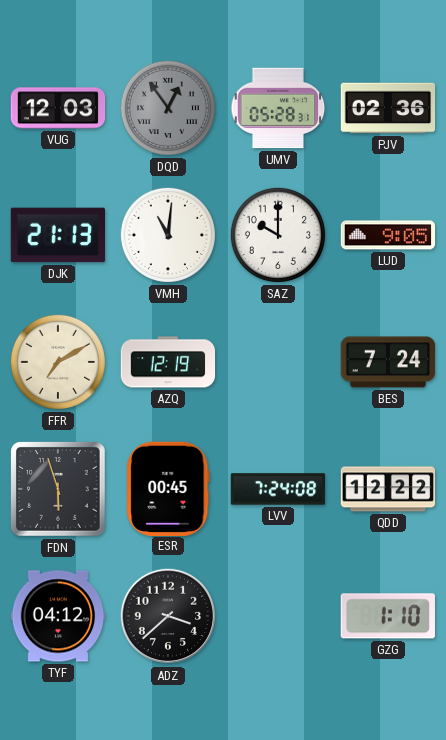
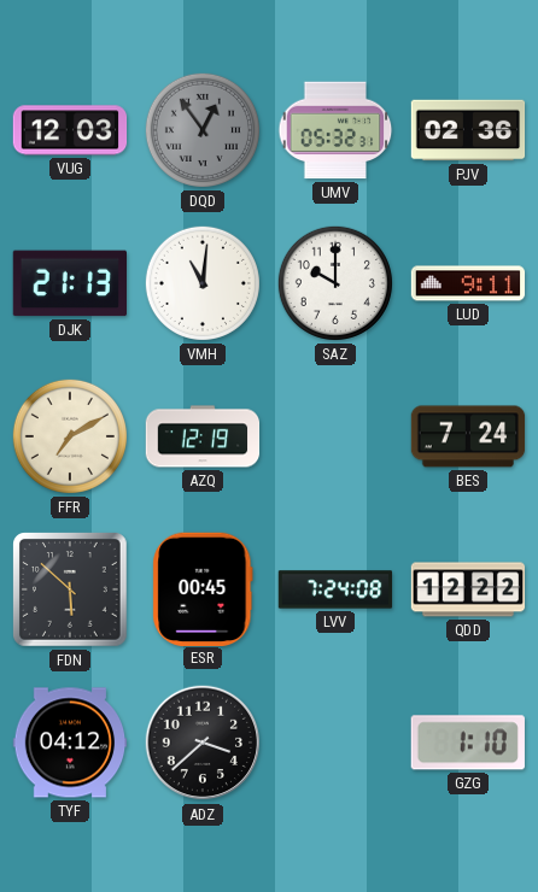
UMV: 05:28 -> 05:32 (335, 130)
LUD: 9:05 -> 9:11 (468, 283)
FDN: 5:57 -> 5:52 (71, 591)
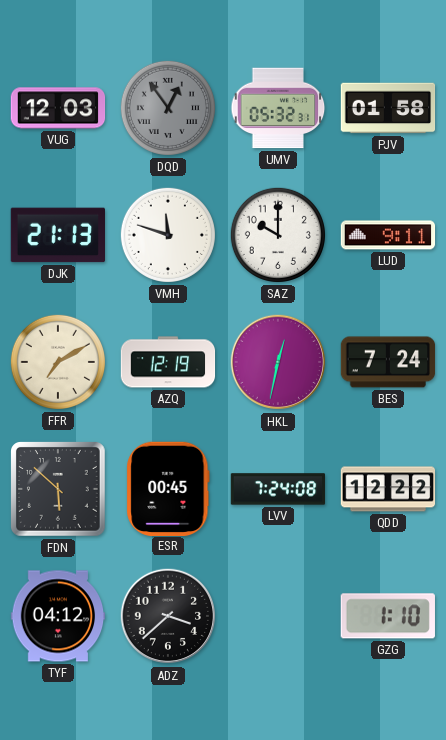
PJV: 02:36 -> 01:58 (388, 108)
VMH: 11:01 -> 11:48 (168, 235)
HKL: none -> 12:32 (278, 362)
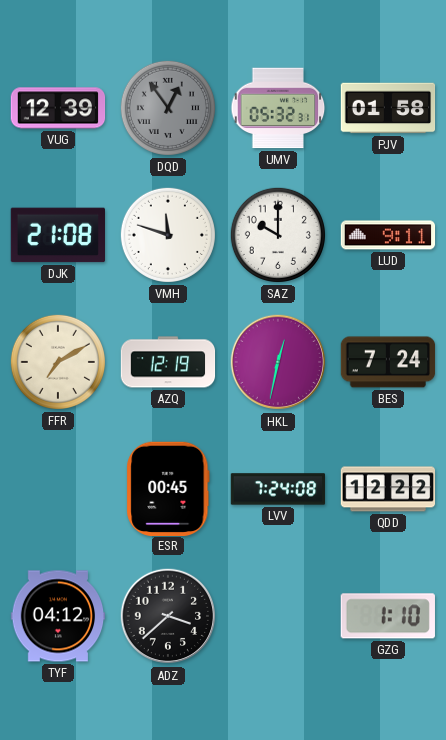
VUG: 12:03 -> 12:39 (58, 108)
DJK: 21:13 -> 21:08 (57, 235)
FDN: 5:52 -> none (59, 490)
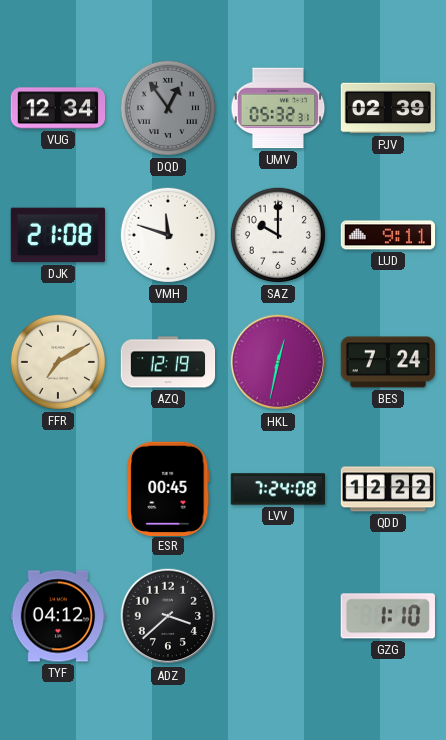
VUG: 12:39 -> 12:34 (58, 108)
PJV: 01:58 -> 02:39 (388, 108)
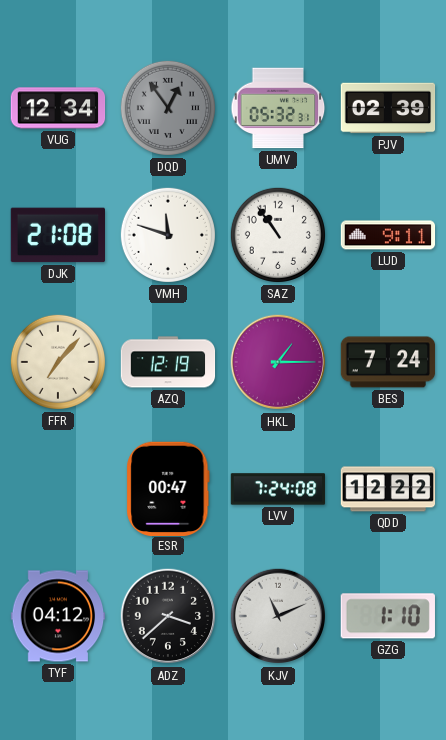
SAZ: 10:00 -> 10:54 (278, 235)
FFR: 7:10 -> 7:07 (58, 362)
HKL: 12:32 -> 1:15 (278, 362)
ESR: 00:45 -> 00:47 (168, 488)
KJV: none -> 11:11 (278, 616)
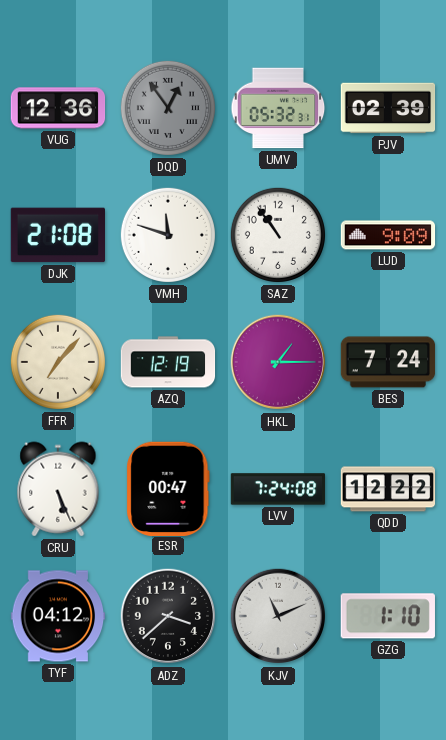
VUG: 12:34 -> 12:36 (58, 108)
LUD: 9:11 -> 9:09 (388, 235)
CRU: none -> 5:26 (58, 489)
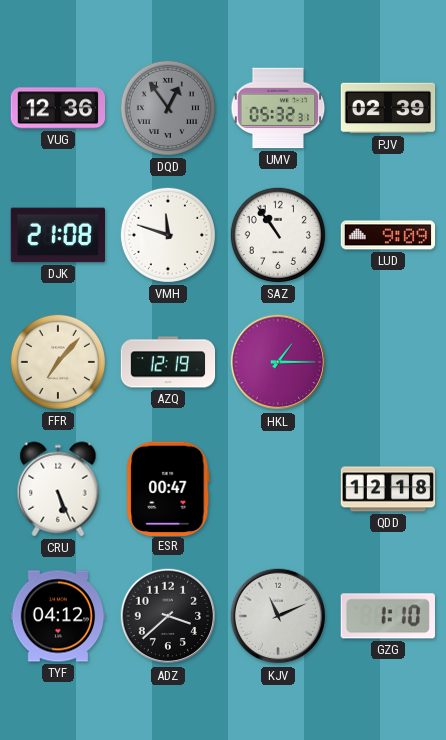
BES: 7:24 -> none (388, 362)
LVV: 7:24 -> none (278, 489)
QDD: 12:22 -> 12:18 (388, 489)
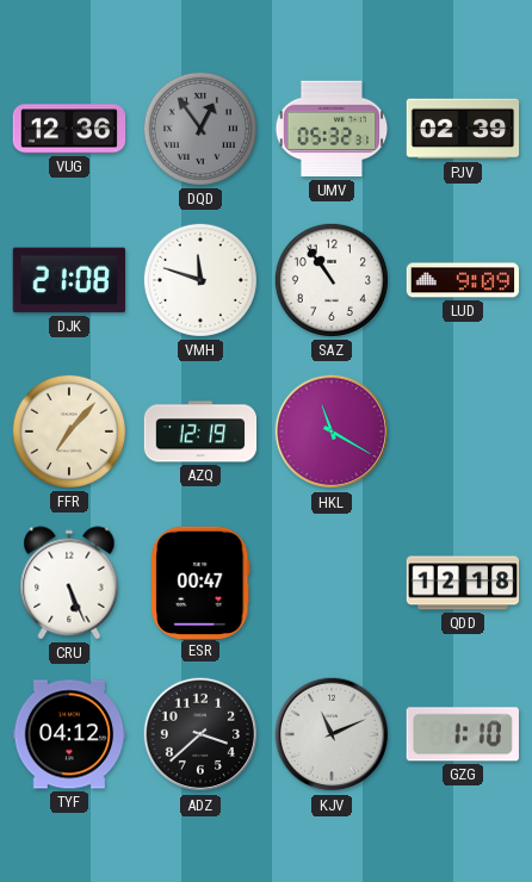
HKL: 1:15 -> 11:20 (332, 431)
